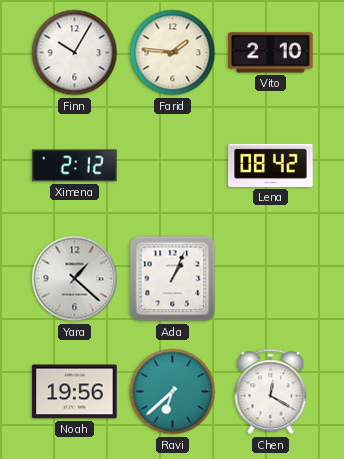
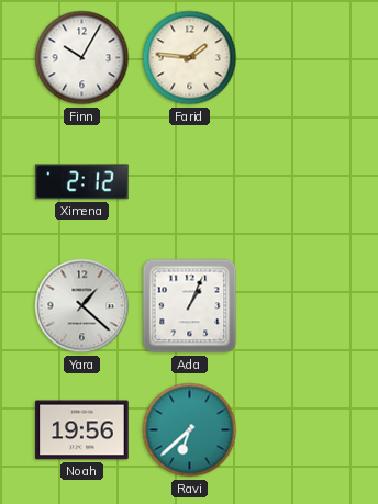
Vito: 2:10 -> none (271, 53)
Lena: 08:42 -> none (271, 165)
Chen: 12:20 -> none (271, 392)
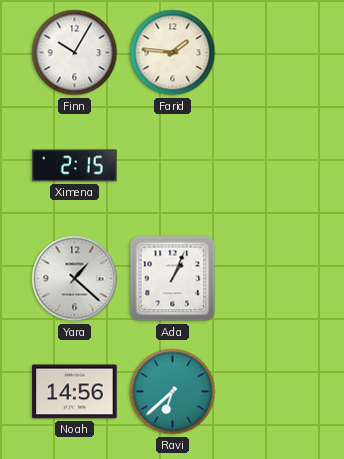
Ximena: 2:12 -> 2:15 (75, 166)
Noah: 19:56 -> 14:56 (75, 392)
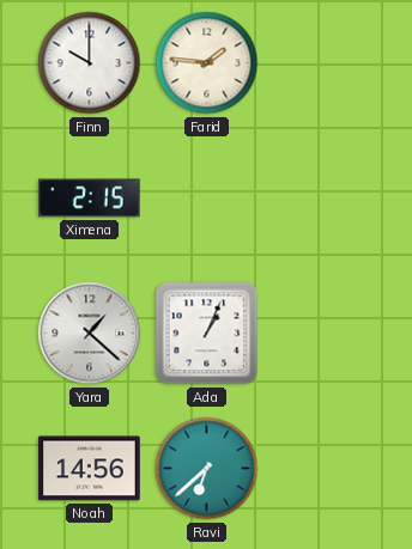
Finn: 10:05 -> 10:00 (90, 63)
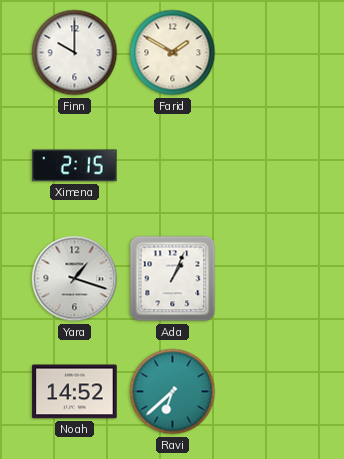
Farid: 1:46 -> 1:50 (173, 53)
Yara: 1:22 -> 1:18 (75, 279)
Noah: 14:56 -> 14:52 (75, 392)
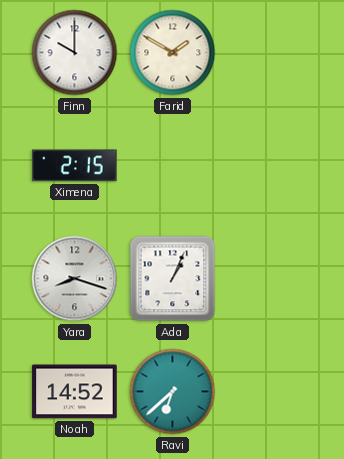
Yara: 1:18 -> 8:18 (75, 279)
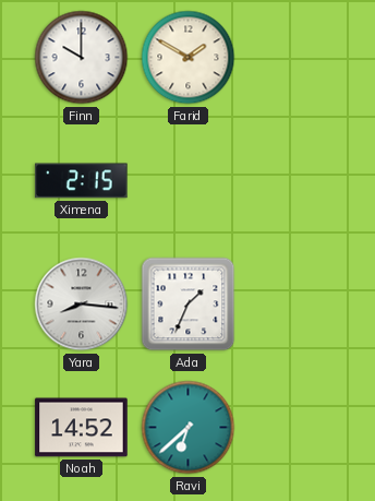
Yara: 8:18 -> 8:16 (82, 305)
Ada: 1:04 -> 1:34 (189, 305)
